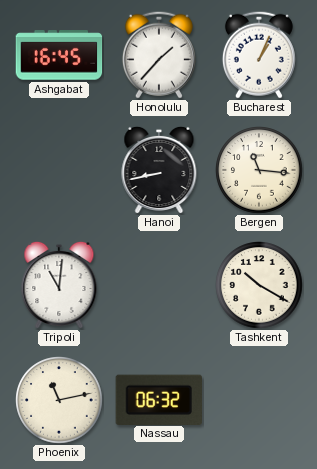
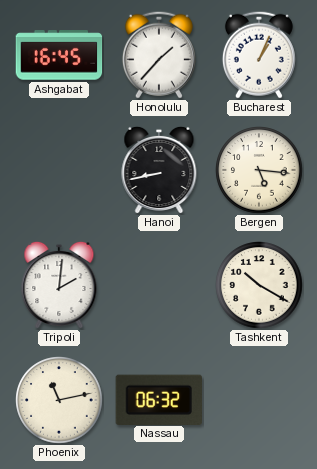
Bergen: 11:16 -> 5:16 (259, 170)
Tripoli: 11:01 -> 2:01 (59, 284)
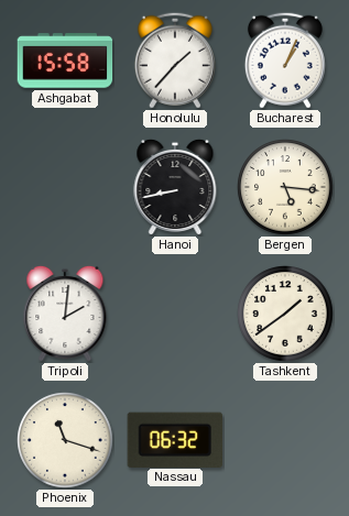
Ashgabat: 16:45 -> 15:58 (65, 61)
Tashkent: 10:20 -> 1:39 (285, 314)
Phoenix: 11:13 -> 11:18 (65, 440)
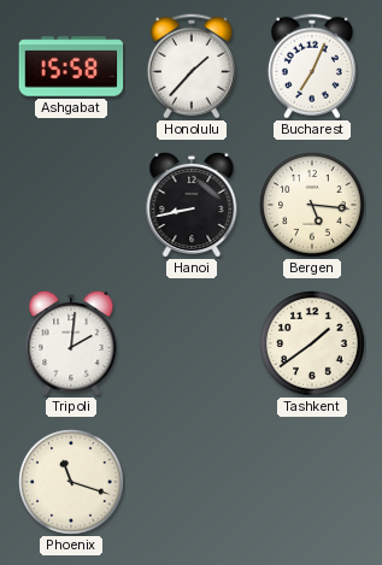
Bucharest: 1:04 -> 7:04 (312, 66)
Nassau: 06:32 -> none (174, 439)
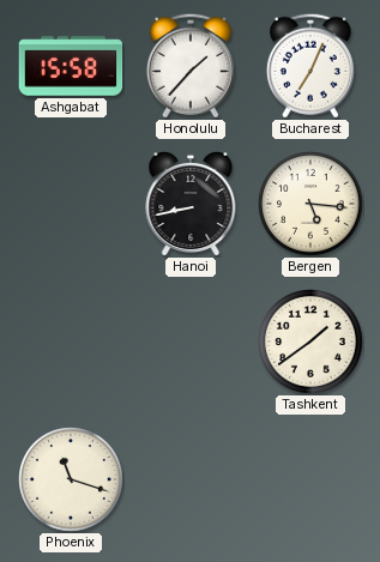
Tripoli: 2:01 -> none (71, 342)
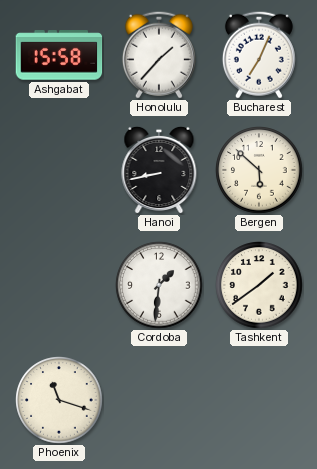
Bergen: 5:16 -> 5:52 (259, 170)
Cordoba: none -> 1:31 (159, 285)
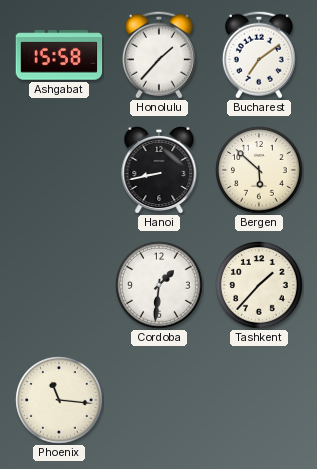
Bucharest: 7:04 -> 7:09 (259, 55)
Tashkent: 1:39 -> 1:37 (259, 285)
Phoenix: 11:18 -> 11:16 (59, 400)
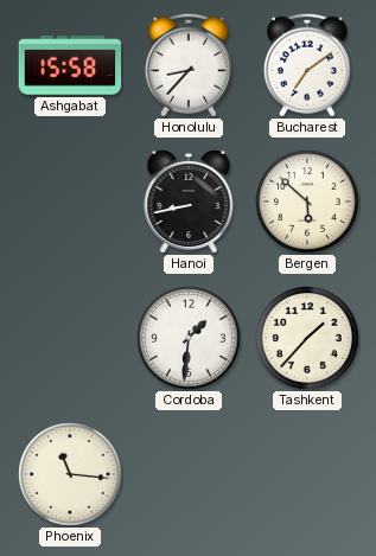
Honolulu: 1:37 -> 8:37 (189, 65)
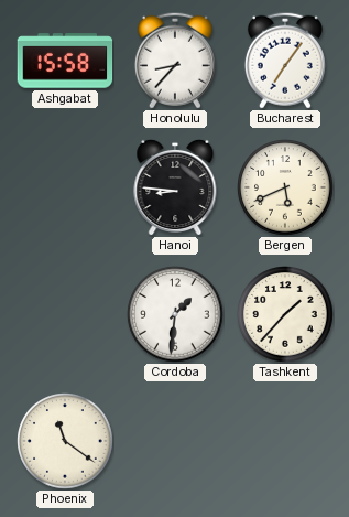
Bucharest: 7:09 -> 7:06 (285, 61)
Hanoi: 8:43 -> 8:46 (175, 186)
Bergen: 5:52 -> 5:41 (285, 187)
Phoenix: 11:16 -> 11:21 (65, 441)
